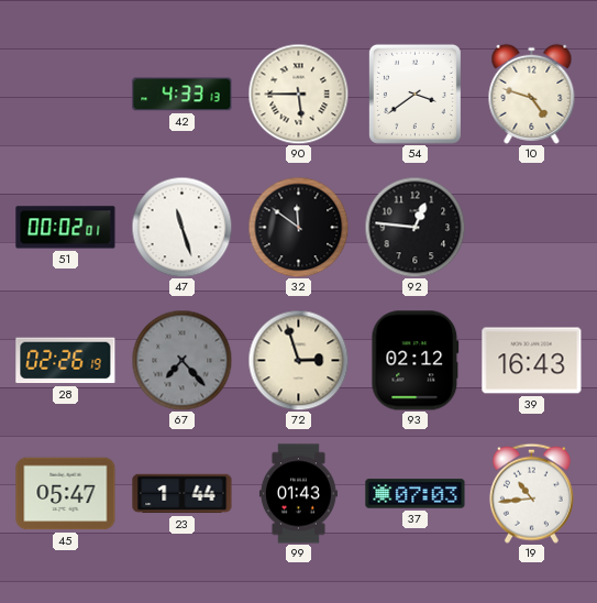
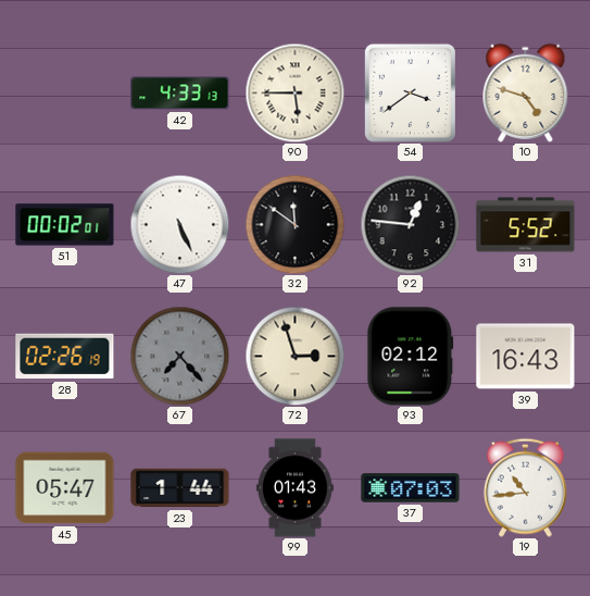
47: 11:27 -> 5:26 (179, 224)
31: none -> 5:52 (526, 225)
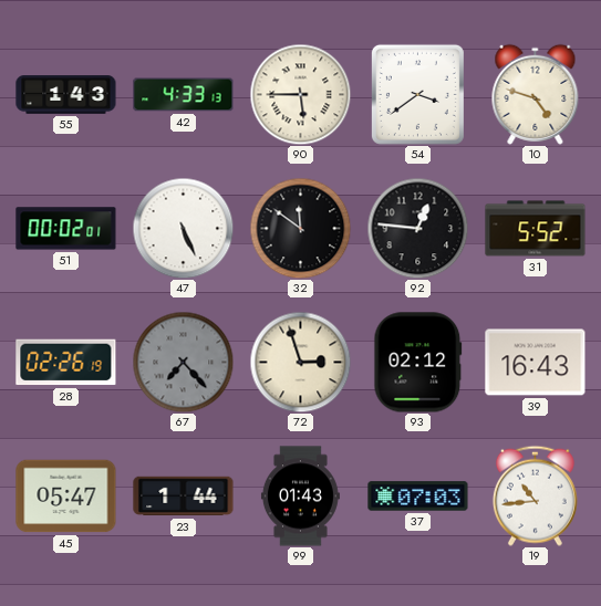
55: none -> 1:43 (66, 95)
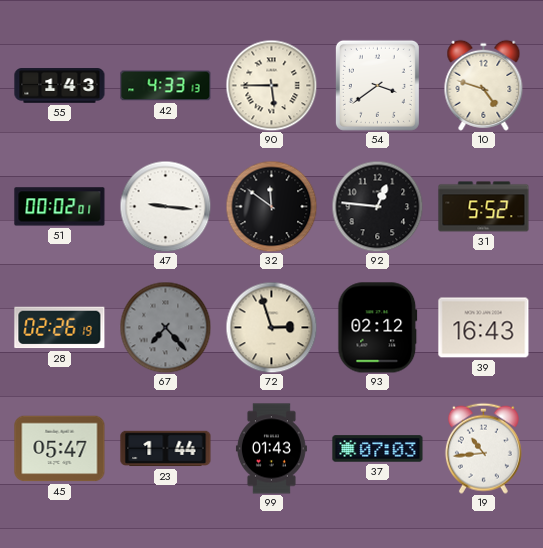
47: 5:26 -> 9:16 (165, 206)
